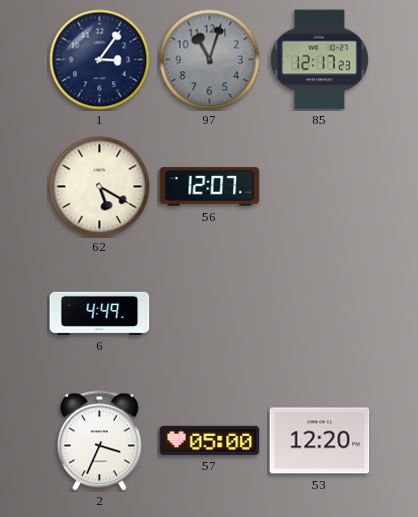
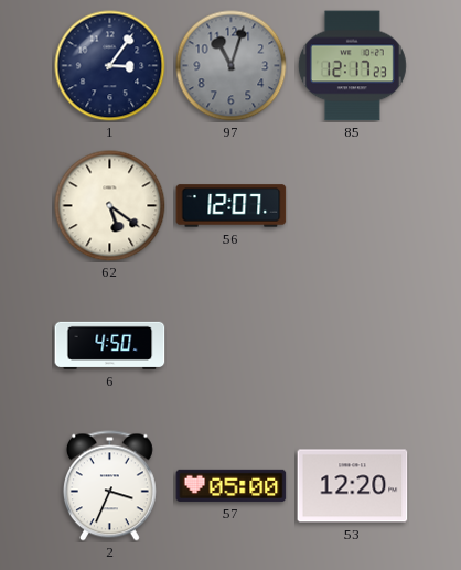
62: 5:20 -> 5:21 (110, 206)
6: 4:49 -> 4:50 (110, 345)
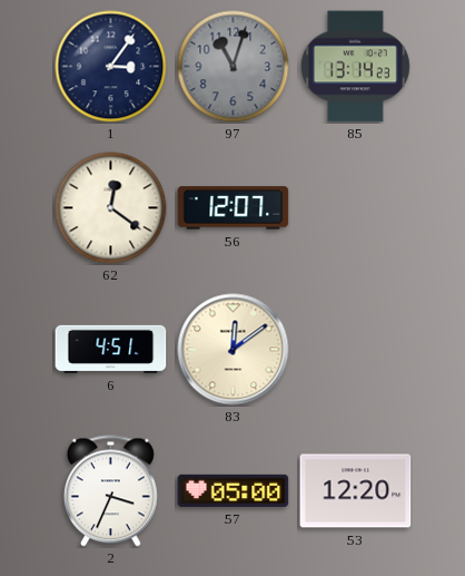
85: 12:17 -> 13:14 (355, 67)
62: 5:21 -> 12:21 (111, 208)
6: 4:50 -> 4:51 (111, 349)
83: none -> 12:09 (234, 350)
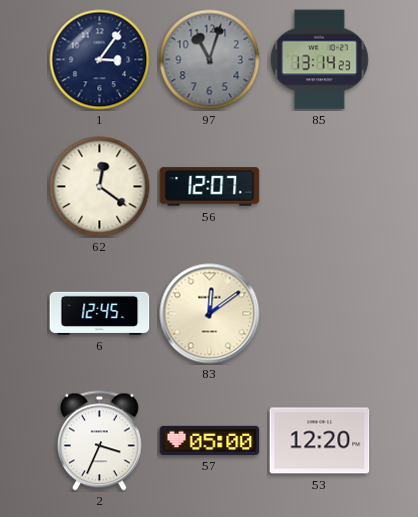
6: 4:51 -> 12:45 (100, 313)
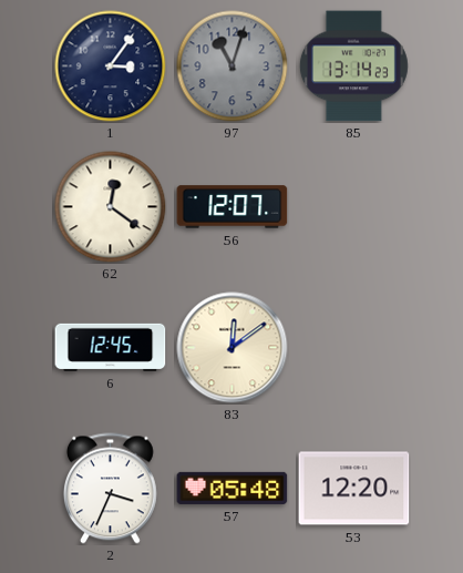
57: 05:00 -> 05:48 (233, 488)
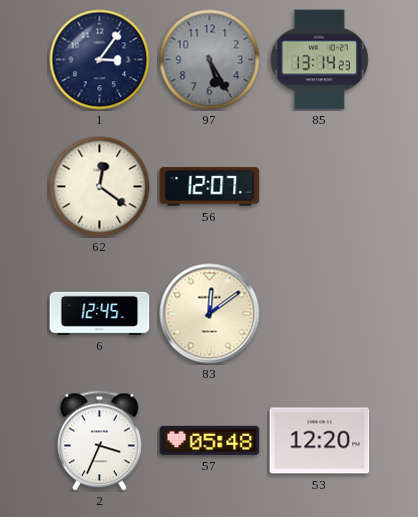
97: 11:03 -> 5:25 (210, 60)
